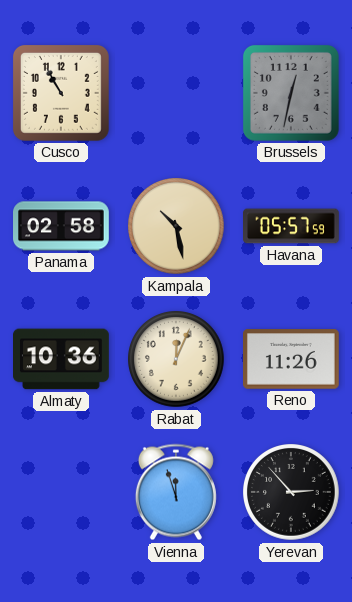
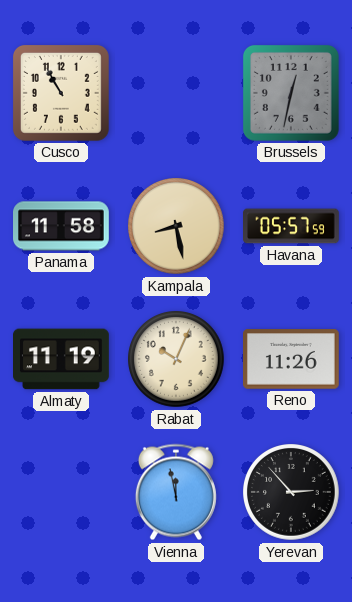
Panama: 02:58 -> 11:58 (62, 226)
Kampala: 10:28 -> 8:28 (177, 227)
Almaty: 10:36 -> 11:19 (62, 359)
Rabat: 12:04 -> 10:04 (177, 360)
Vienna: 11:57 -> 11:58 (176, 492)
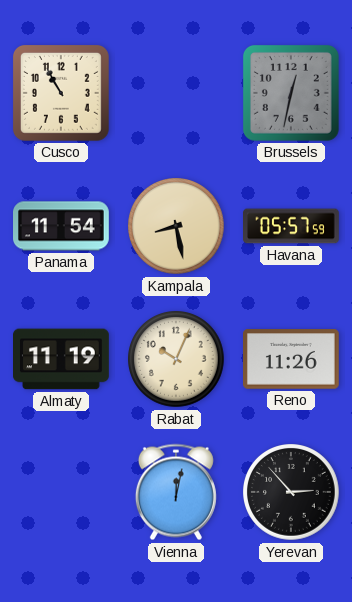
Panama: 11:58 -> 11:54 (62, 226)
Vienna: 11:58 -> 12:02 (176, 492)
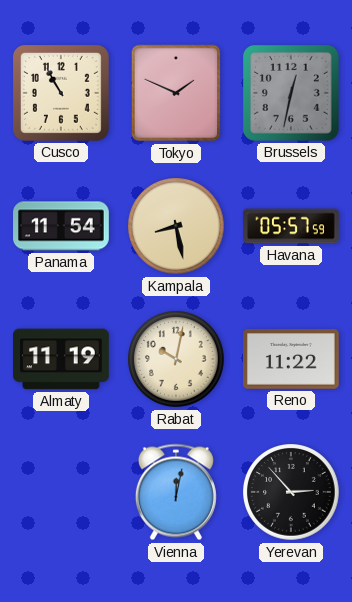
Tokyo: none -> 1:49 (176, 93)
Rabat: 10:04 -> 10:02 (177, 360)
Reno: 11:26 -> 11:22 (292, 359)
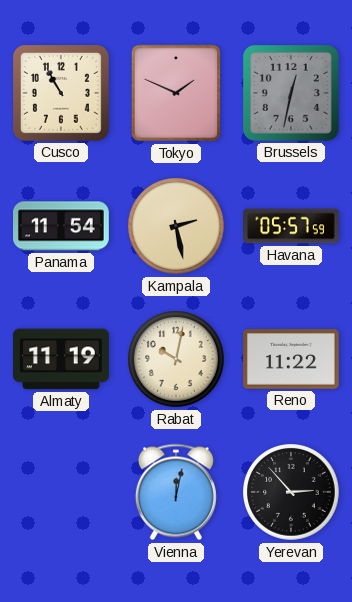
Kampala: 8:28 -> 2:28 (177, 227)
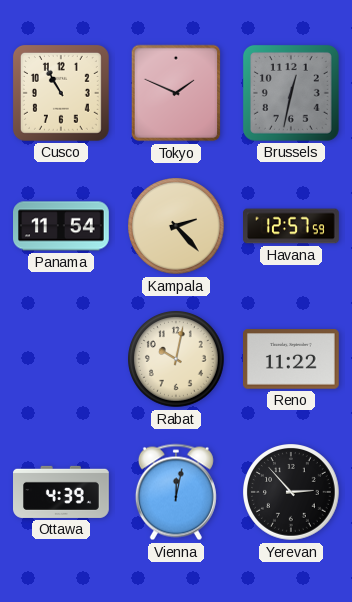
Kampala: 2:28 -> 2:23 (177, 227)
Havana: 05:57 -> 12:57 (292, 226)
Almaty: 11:19 -> none (62, 359)
Ottawa: none -> 4:39 (62, 492)
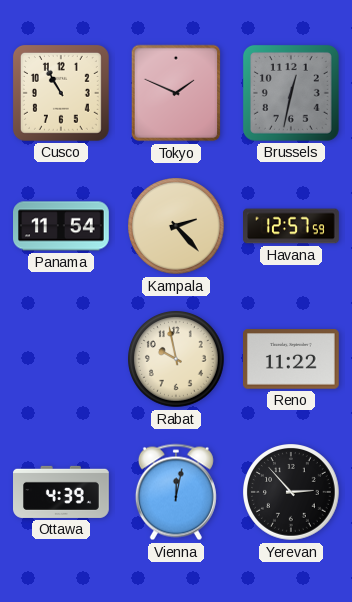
Rabat: 10:02 -> 9:58 (177, 360)
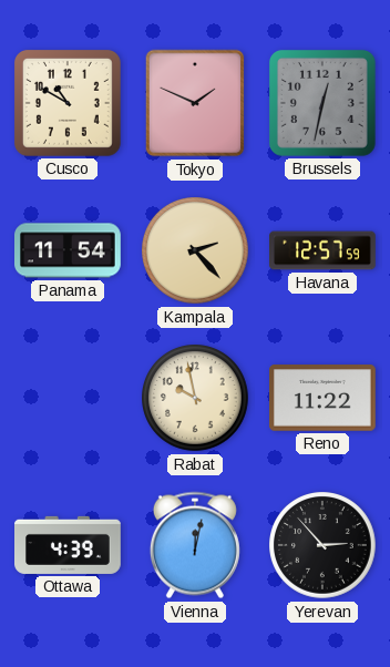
Cusco: 10:55 -> 10:50 (68, 103)
